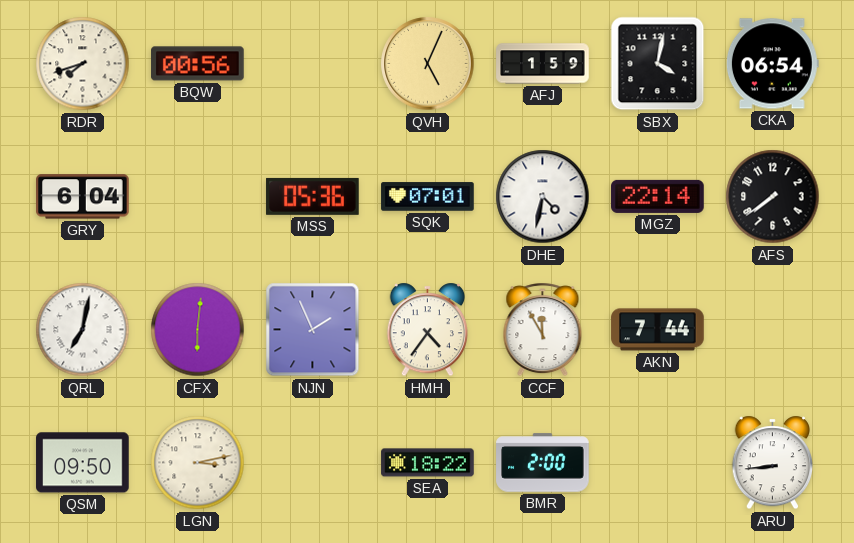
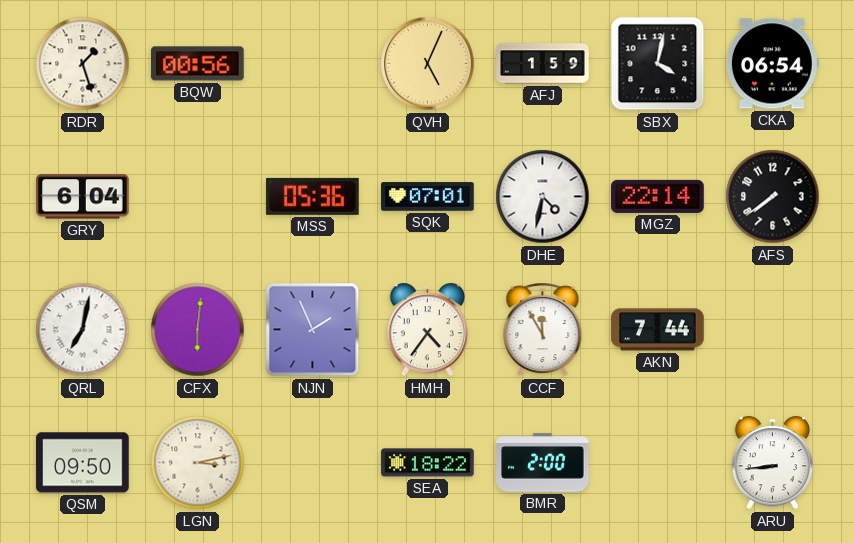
RDR: 7:42 -> 1:27 (83, 64)
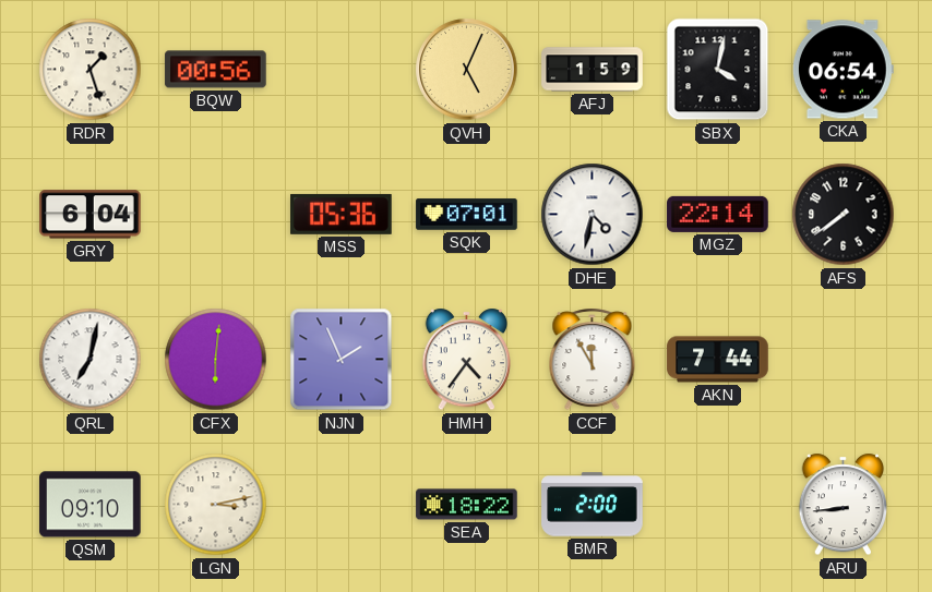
QSM: 09:50 -> 09:10 (91, 505)
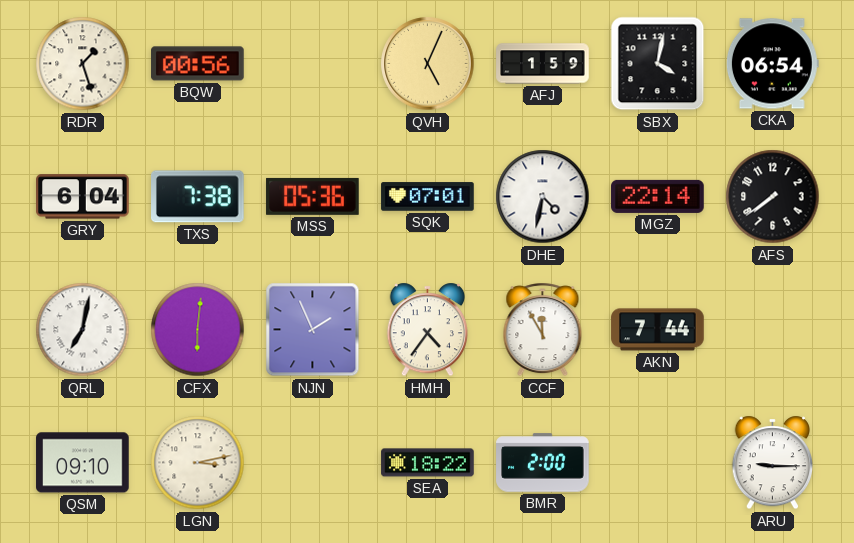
TXS: none -> 7:38 (198, 197)
ARU: 8:44 -> 9:15 (772, 463)
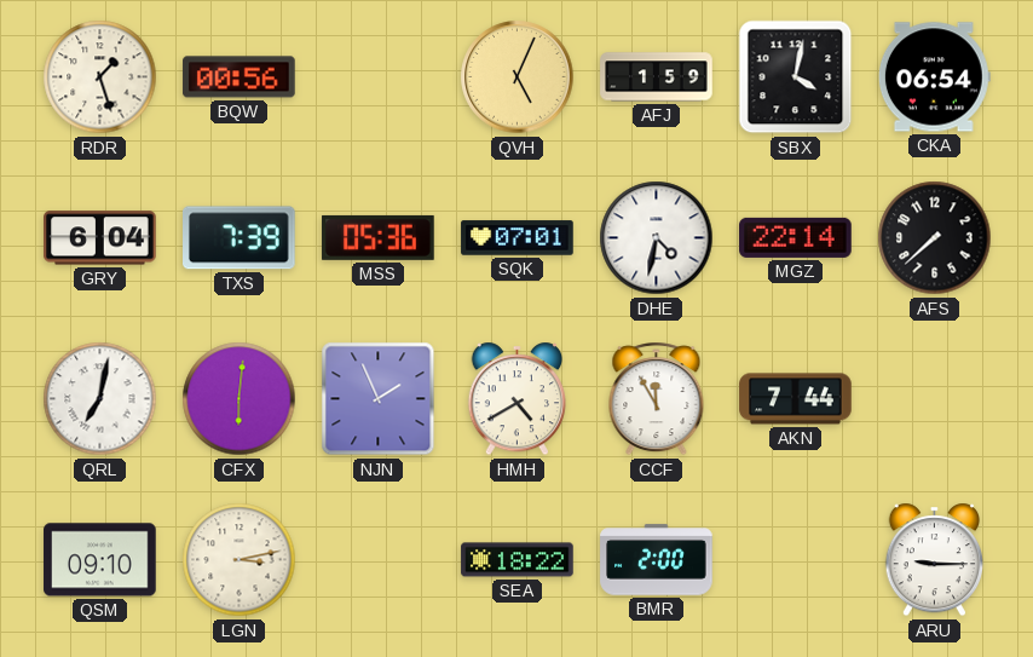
TXS: 7:38 -> 7:39 (240, 238)
AFS: 7:39 -> 7:38 (935, 238)
HMH: 4:36 -> 4:40 (516, 399)
